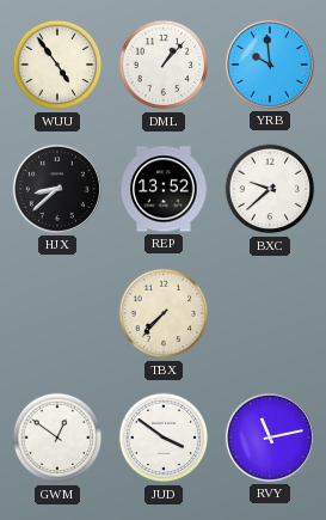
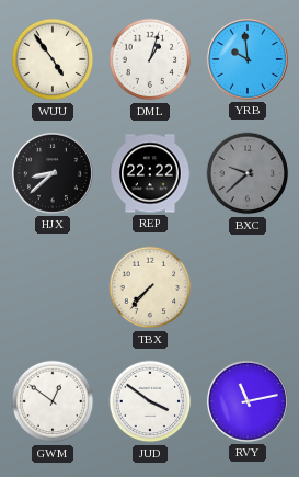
DML: 1:07 -> 1:03 (150, 59)
REP: 13:52 -> 22:22 (150, 173)
BXC dial: white -> grey (248, 173)
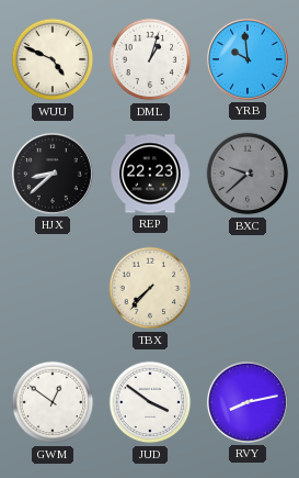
WUU: 4:54 -> 4:49 (53, 59)
REP: 22:22 -> 22:23 (150, 174)
RVY: 11:13 -> 8:13 (248, 402)
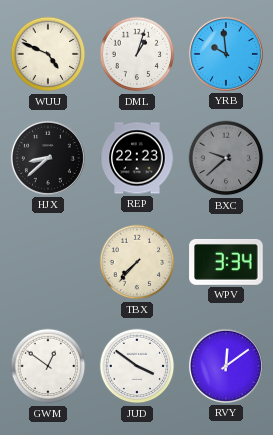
WPV: none -> 3:34 (226, 262)
RVY: 8:13 -> 12:09 (226, 366)
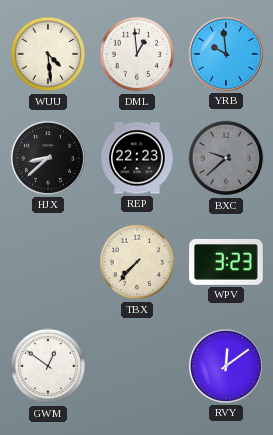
WUU: 4:49 -> 4:29 (48, 54)
DML: 1:03 -> 12:59 (137, 54)
WPV: 3:34 -> 3:23 (226, 262)
JUD: 3:51 -> none (137, 366)
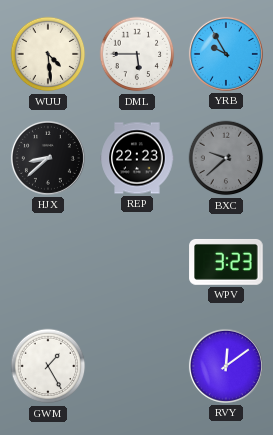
DML: 12:59 -> 5:45 (137, 54)
YRB: 9:59 -> 9:55 (226, 54)
TBX: 7:37 -> none (137, 262)
GWM: 12:51 -> 1:25 (48, 366)
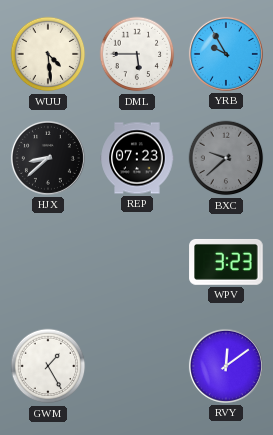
REP: 22:23 -> 07:23 (137, 158)
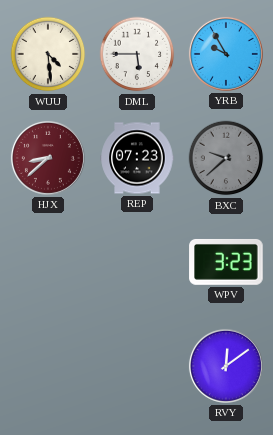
HJX dial: black -> burgundy (48, 158)
GWM: 1:25 -> none (48, 366)
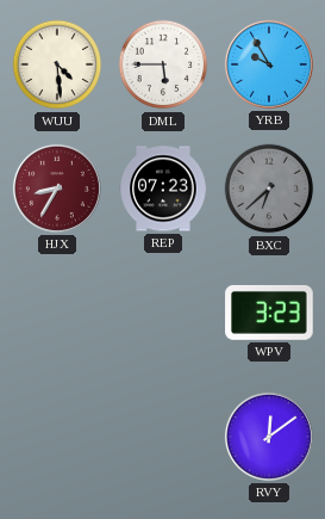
HJX: 8:38 -> 8:35 (57, 189)
BXC: 9:38 -> 6:38 (269, 189)
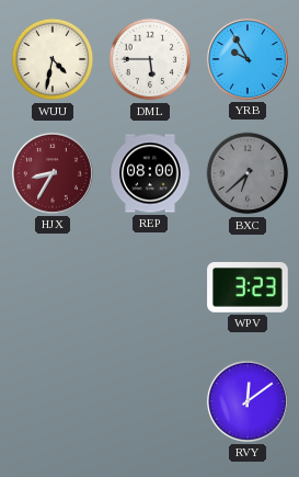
WUU: 4:29 -> 4:32 (53, 59)
REP: 07:23 -> 08:00 (150, 173)
